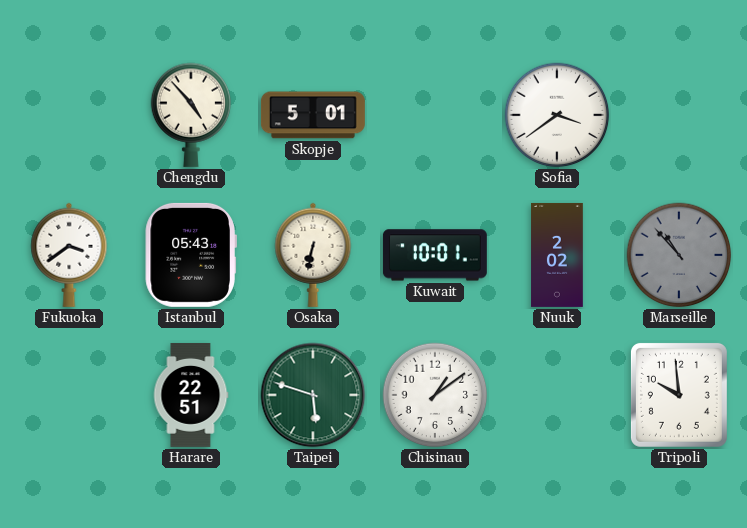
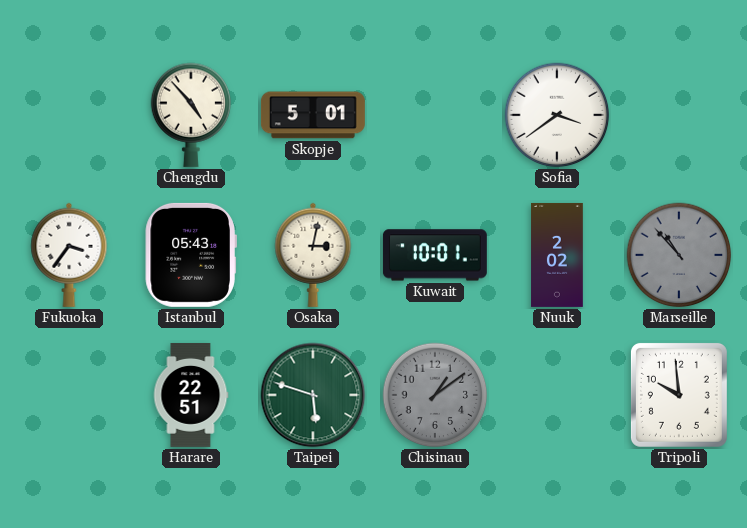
Fukuoka: 3:39 -> 3:36 (69, 255)
Osaka: 6:32 -> 3:02 (313, 255)
Chisinau dial: white -> grey (435, 395)
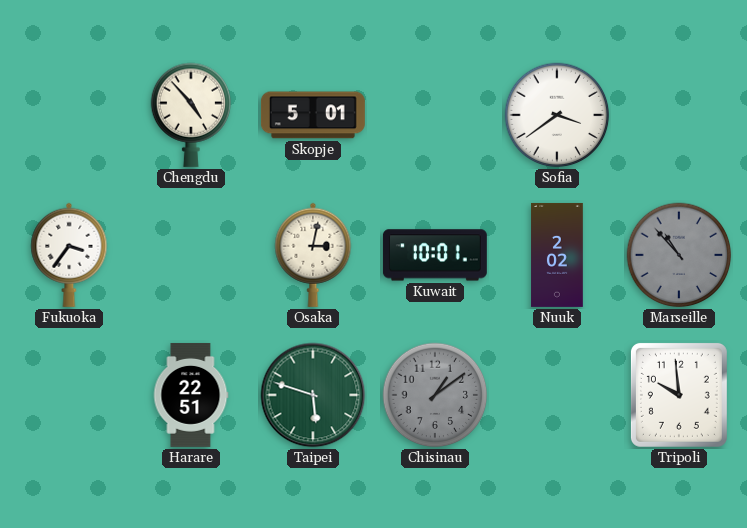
Istanbul: 05:43 -> none (191, 255)
